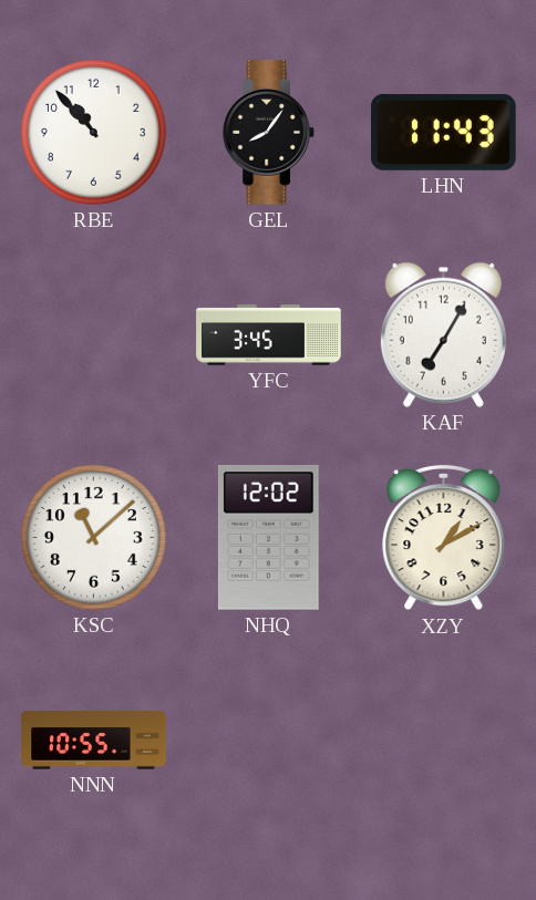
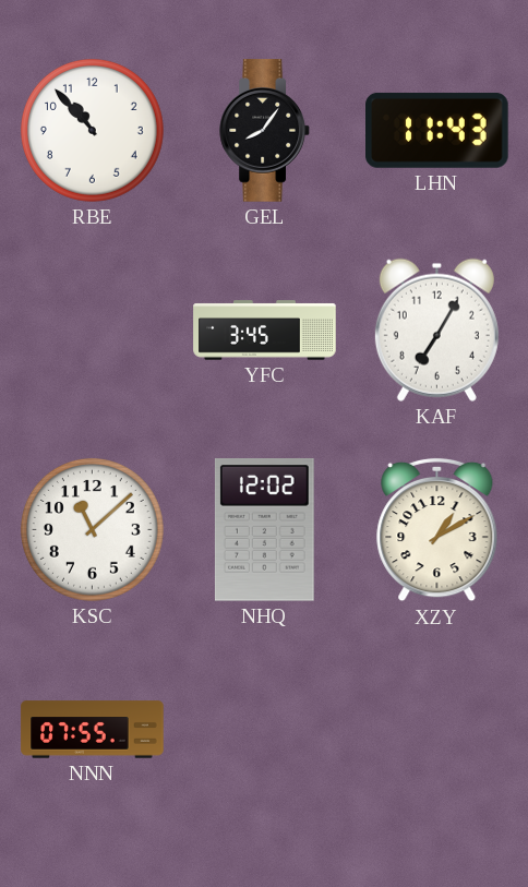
NNN: 10:55 -> 07:55 (93, 730)
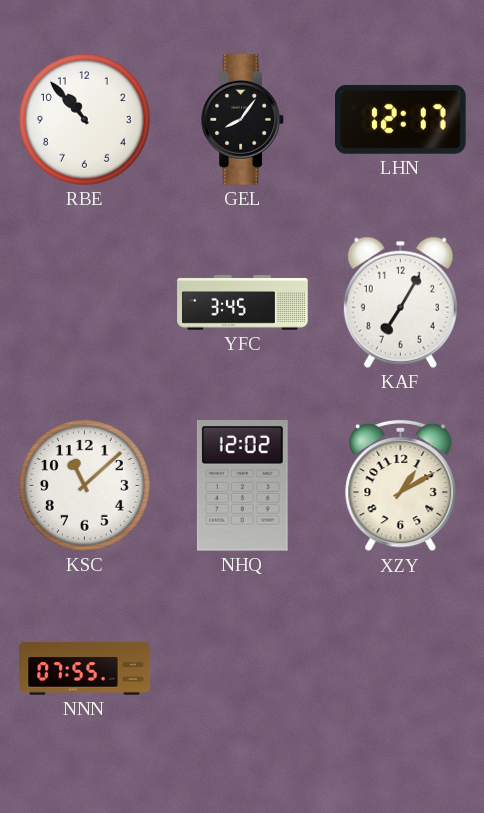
LHN: 11:43 -> 12:17 (401, 119)
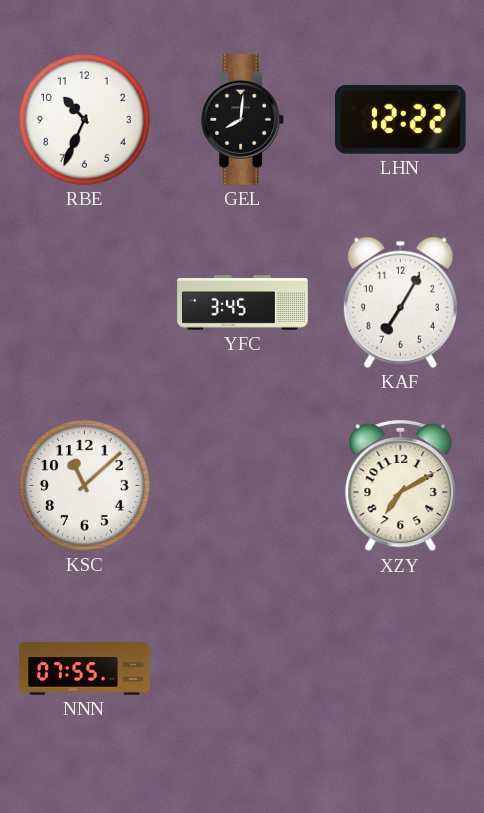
RBE: 10:53 -> 10:34 (84, 119)
GEL: 8:06 -> 8:01 (243, 120)
LHN: 12:17 -> 12:22 (401, 119)
NHQ: 12:02 -> none (242, 486)
XZY: 1:10 -> 7:10 (401, 486)
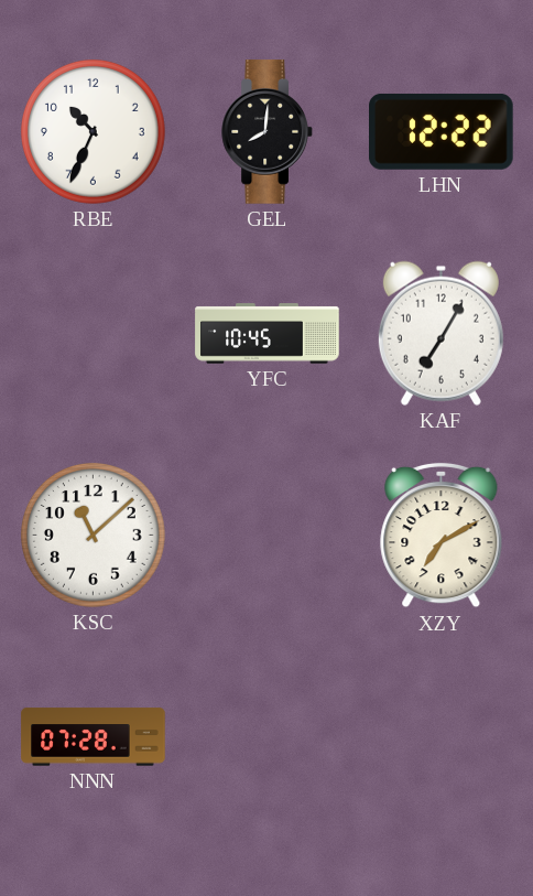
YFC: 3:45 -> 10:45 (268, 334)
NNN: 07:55 -> 07:28 (94, 737)
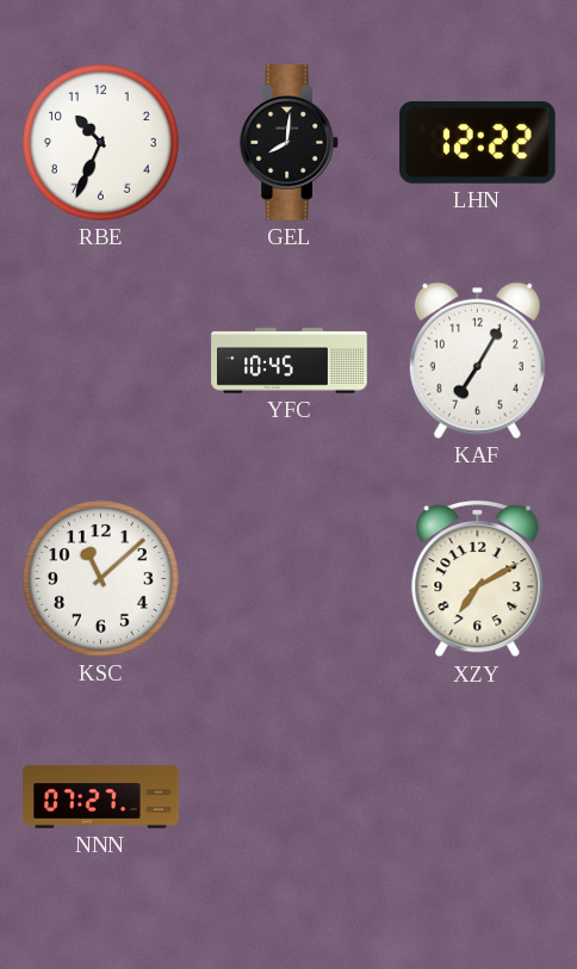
NNN: 07:28 -> 07:27 (101, 797)
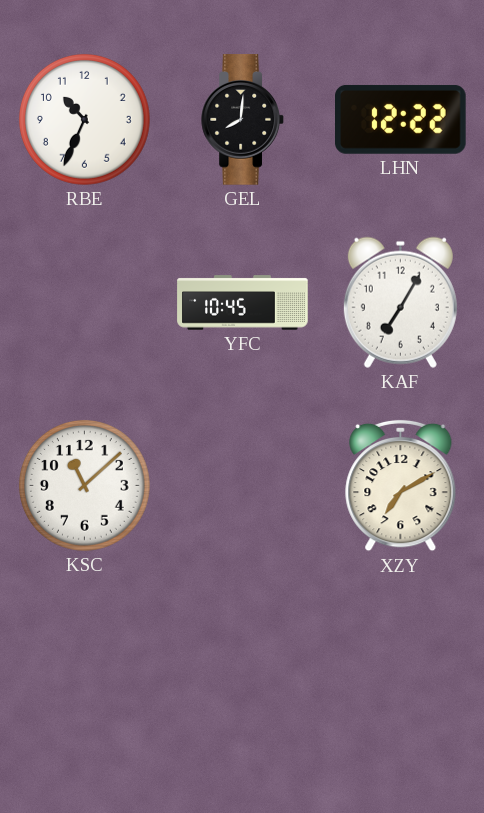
NNN: 07:27 -> none (101, 797)
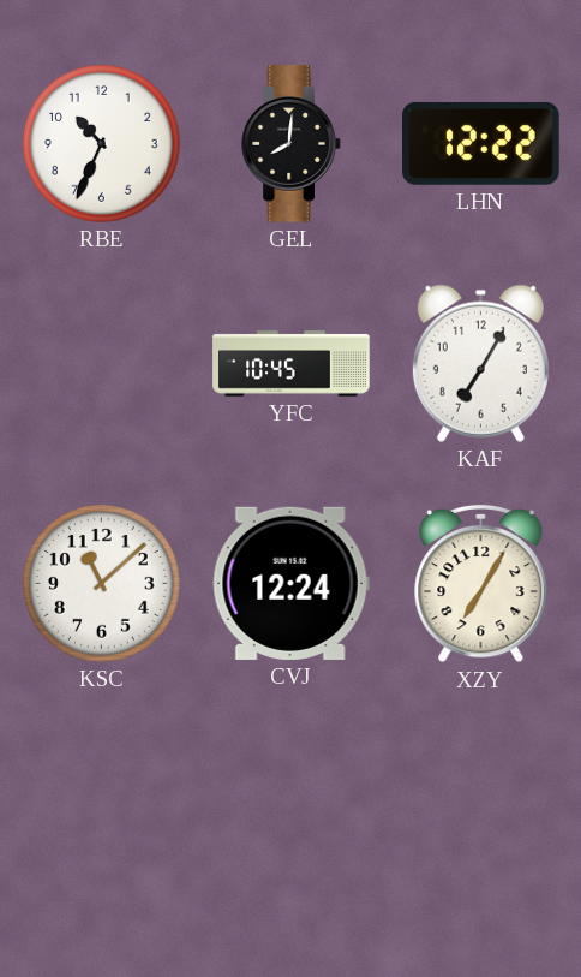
CVJ: none -> 12:24 (290, 583)
XZY: 7:10 -> 7:05 (481, 584)
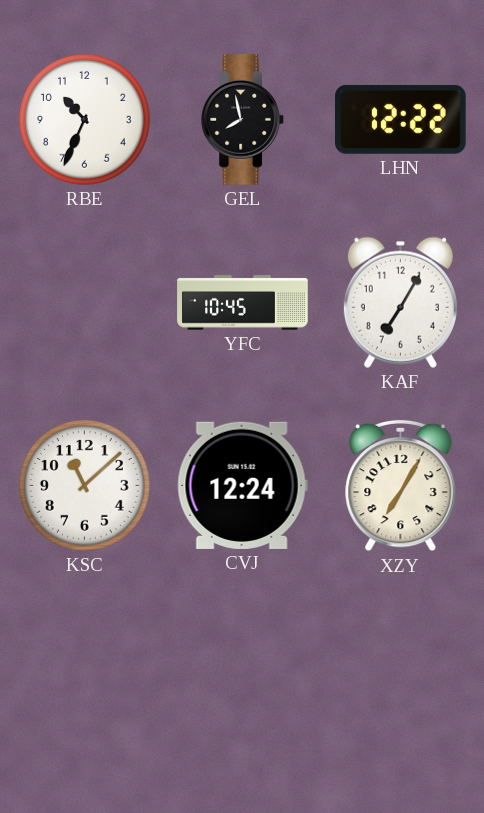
GEL: 8:01 -> 7:58 (243, 120)
